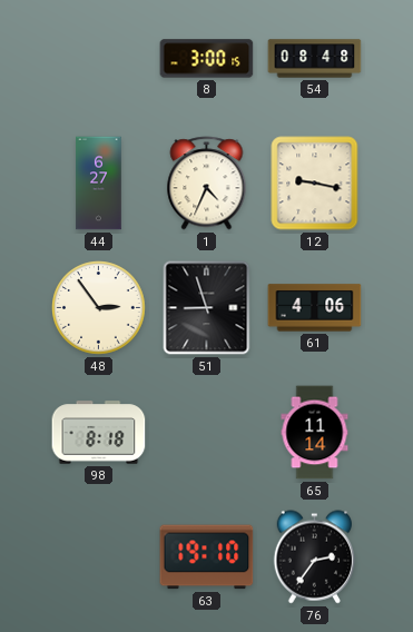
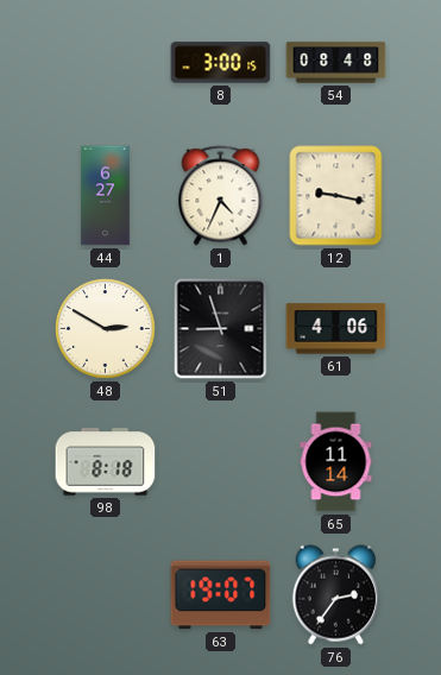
48: 2:54 -> 2:50 (106, 329)
63: 19:10 -> 19:07 (221, 595)
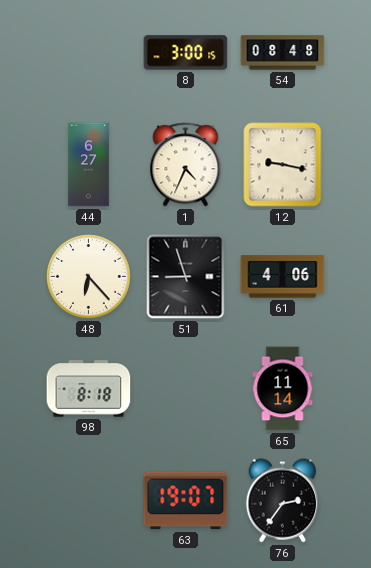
48: 2:50 -> 6:23 (89, 277)
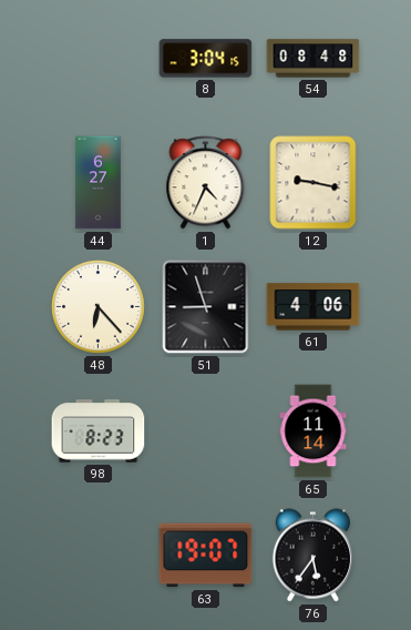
8: 3:00 -> 3:04 (206, 59)
98: 8:18 -> 8:23 (99, 431)
76: 2:36 -> 5:36 (314, 556)
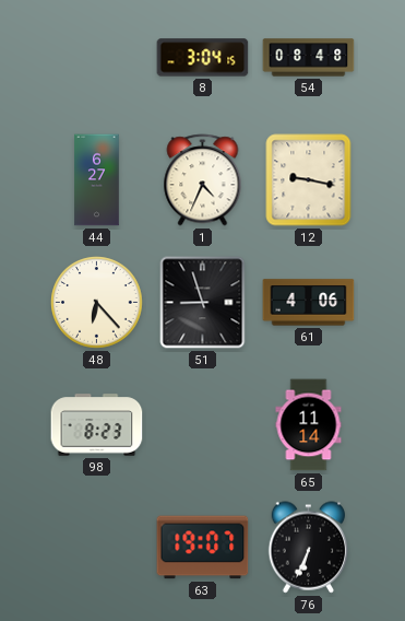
76: 5:36 -> 6:34 (309, 548)
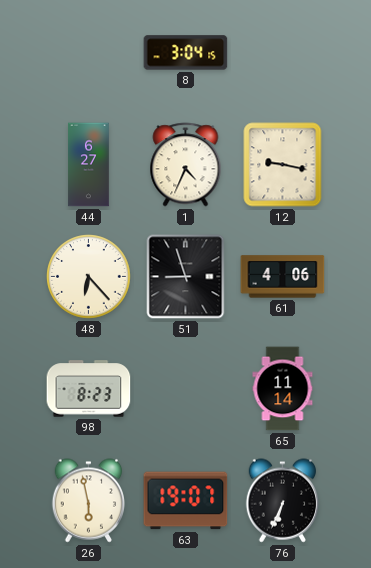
54: 08:48 -> none (309, 58)
26: none -> 5:58 (89, 501)
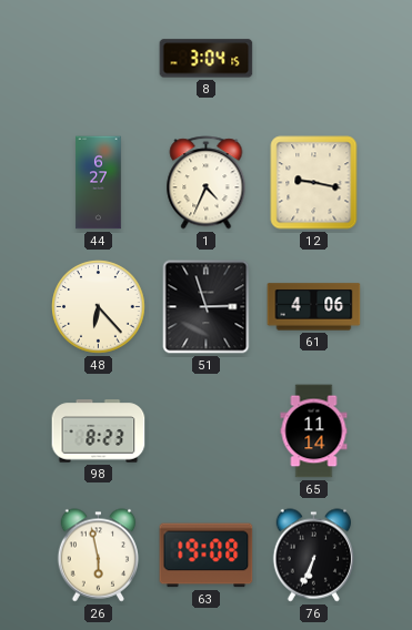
51: 8:57 -> 2:57 (207, 307)
63: 19:07 -> 19:08 (207, 556)
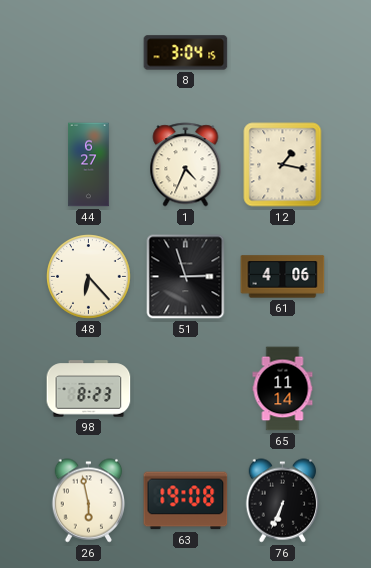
12: 9:17 -> 1:17 (283, 165)
